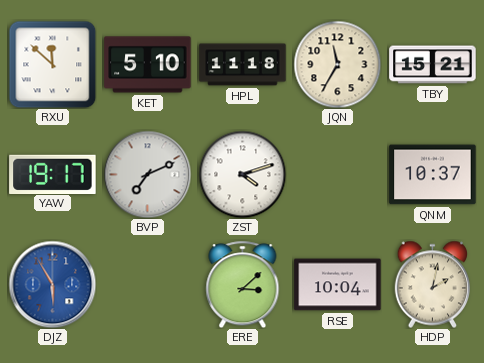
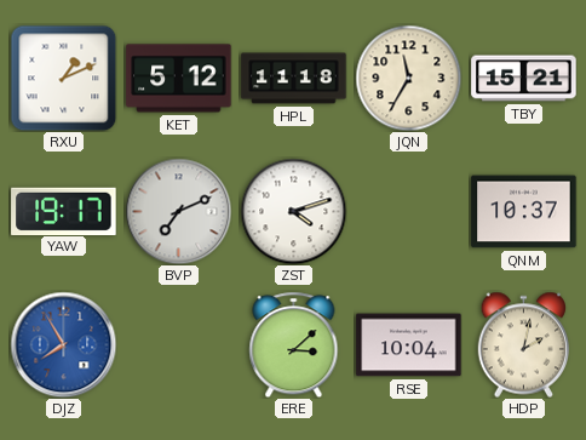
RXU: 11:52 -> 1:11 (63, 78)
KET: 5:10 -> 5:12 (179, 79)
DJZ: 5:55 -> 7:55 (63, 344)
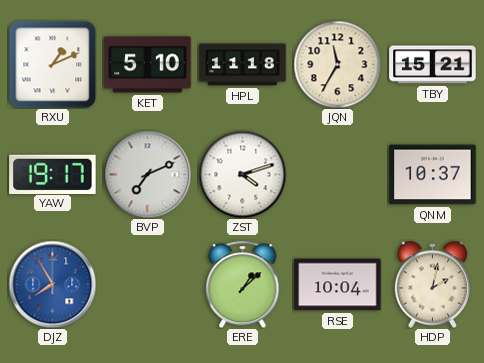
KET: 5:12 -> 5:10 (148, 65)
ERE: 3:08 -> 1:08 (243, 284)
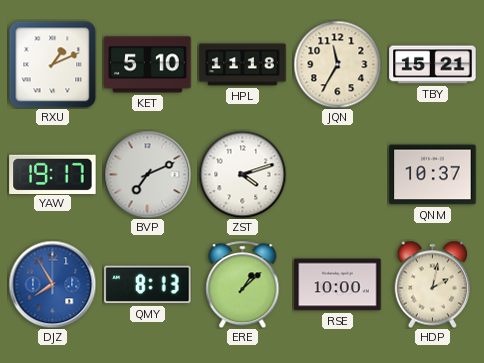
QMY: none -> 8:13 (148, 285)
RSE: 10:04 -> 10:00 (338, 285)
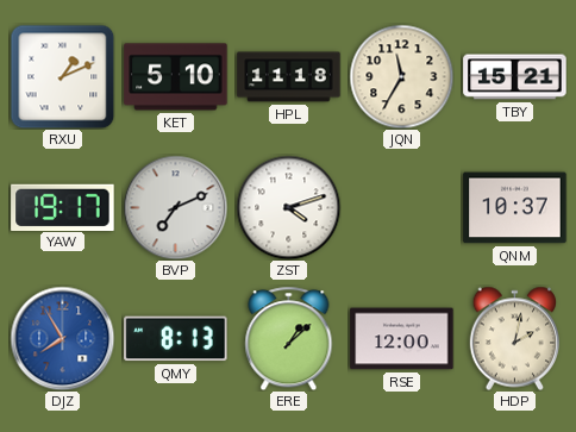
RSE: 10:00 -> 12:00 (402, 339)
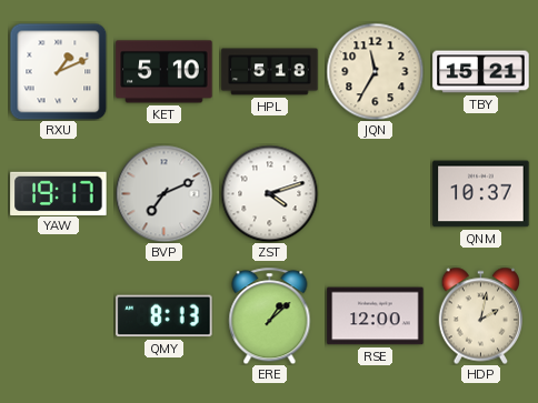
HPL: 11:18 -> 5:18 (270, 72)
DJZ: 7:55 -> none (62, 338)
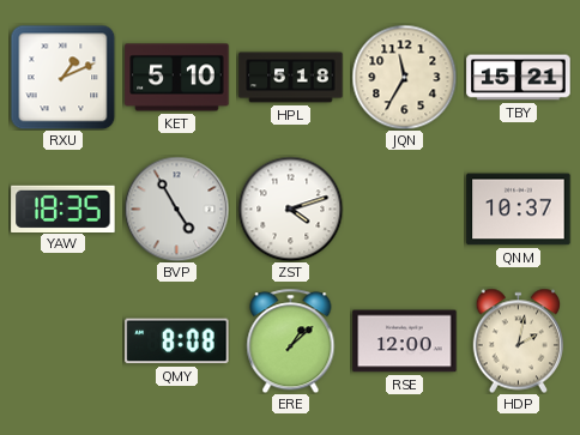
YAW: 19:17 -> 18:35 (64, 209)
BVP: 7:11 -> 4:55 (176, 209)
QMY: 8:13 -> 8:08 (177, 342)
